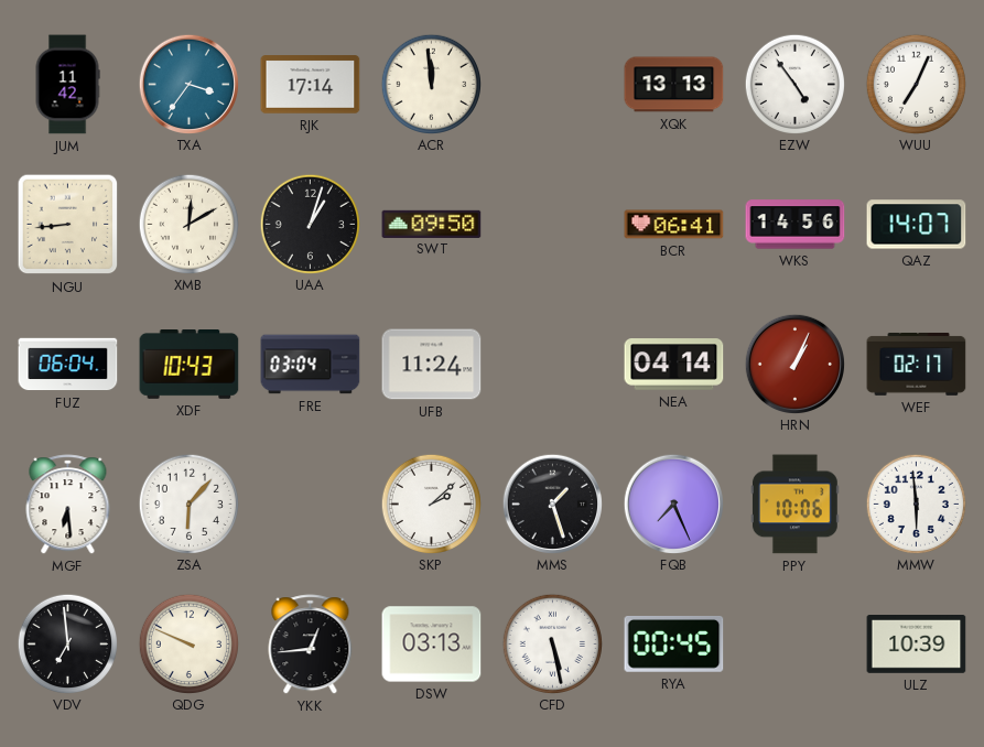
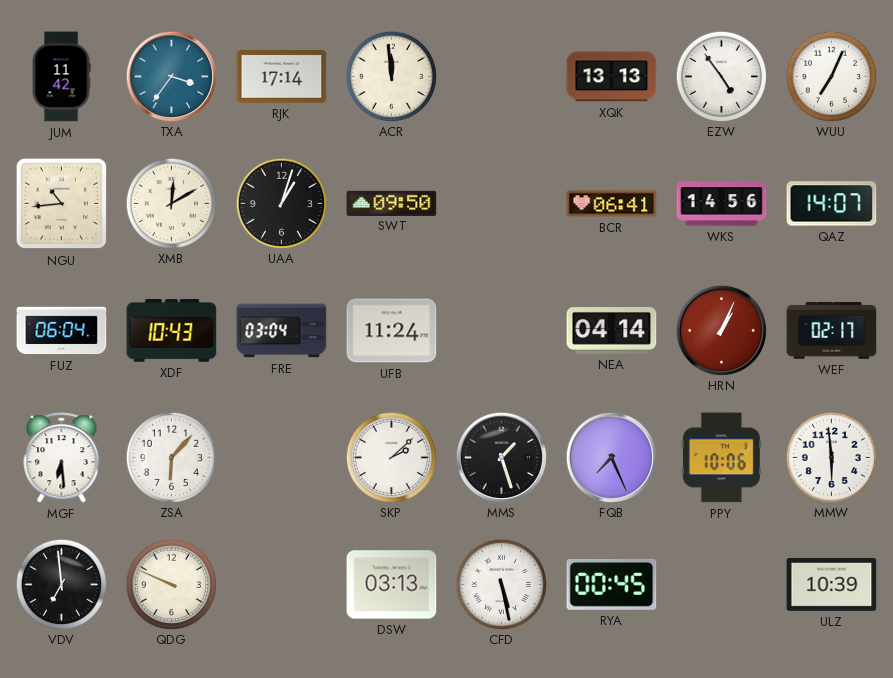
NGU: 8:44 -> 10:44 (62, 204)
YKK: 12:44 -> none (311, 645)
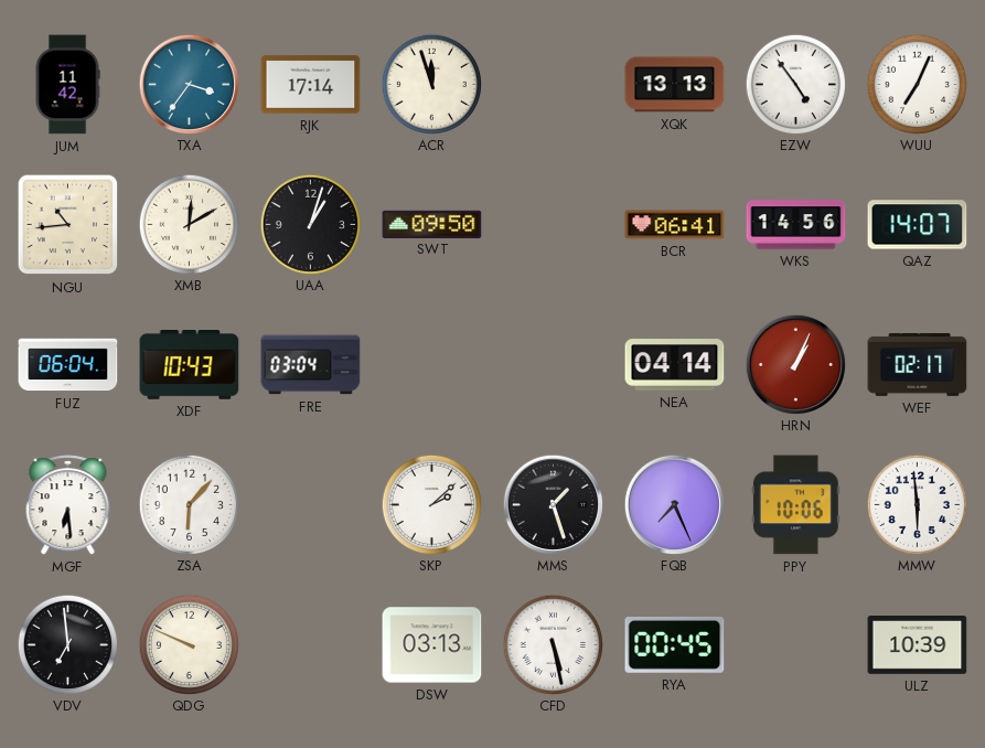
ACR: 11:59 -> 11:57 (431, 84)
UFB: 11:24 -> none (392, 331)
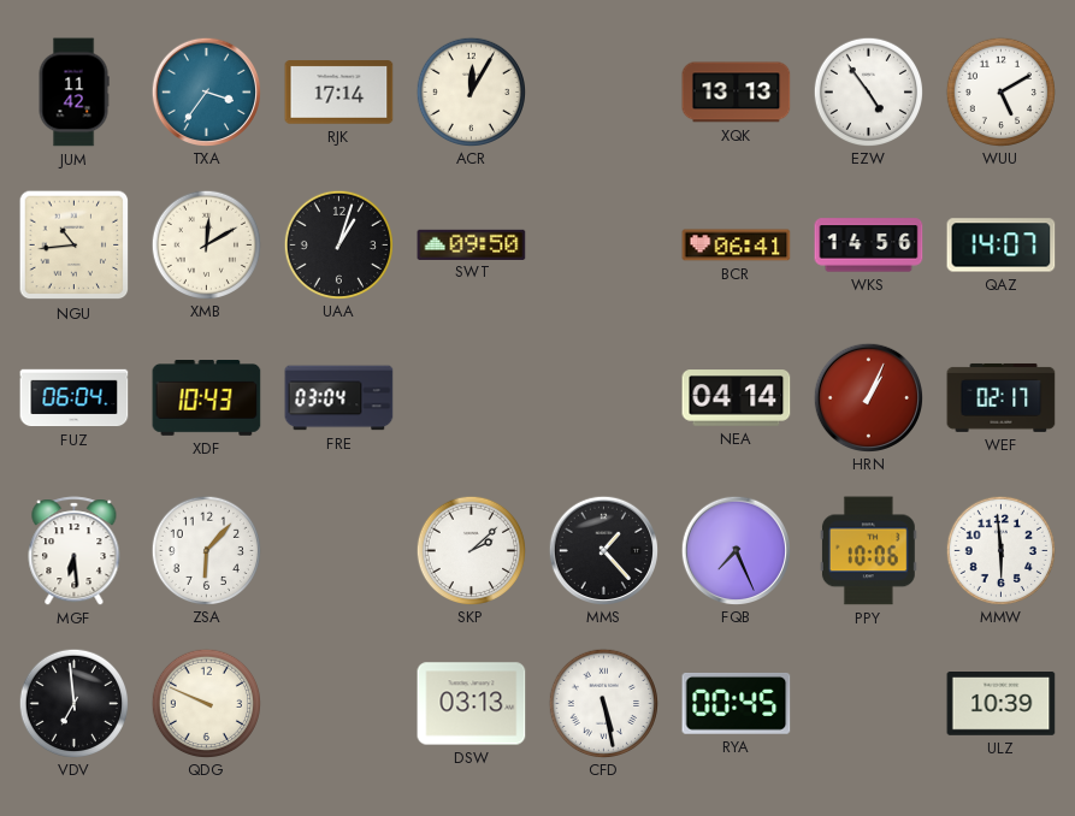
ACR: 11:57 -> 12:05 (471, 91)
WUU: 7:04 -> 5:10 (1000, 91)
MMS: 1:27 -> 1:23 (603, 550)
